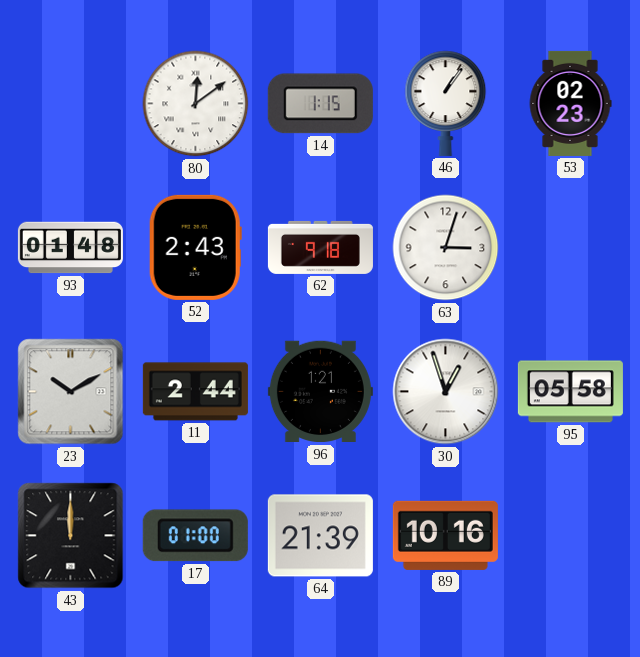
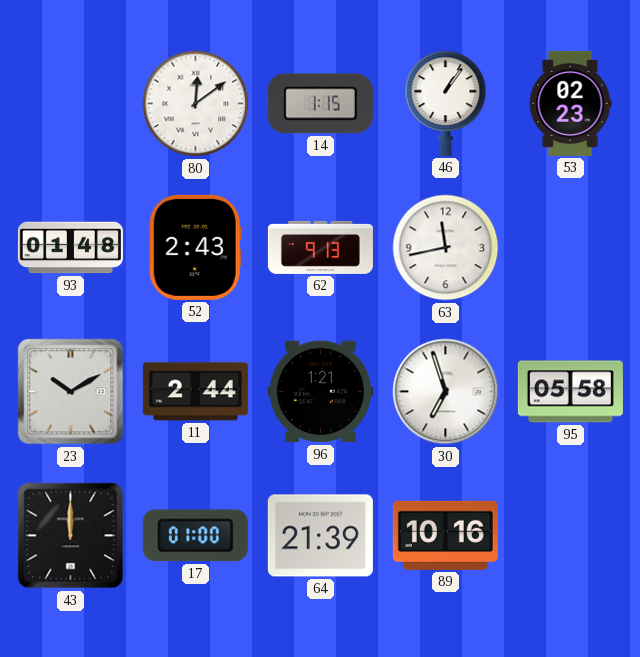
62: 9:18 -> 9:13 (320, 247)
63: 3:03 -> 11:43 (446, 248)
30: 12:57 -> 6:57 (446, 392)
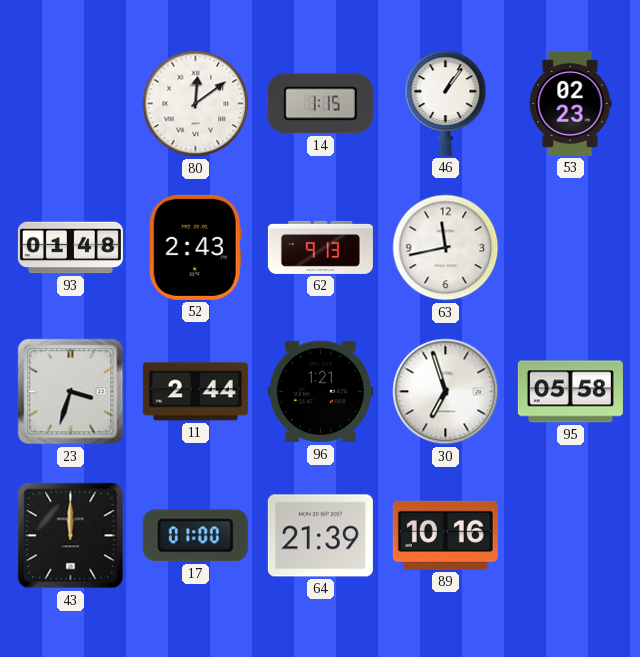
23: 10:10 -> 3:33 (71, 392)
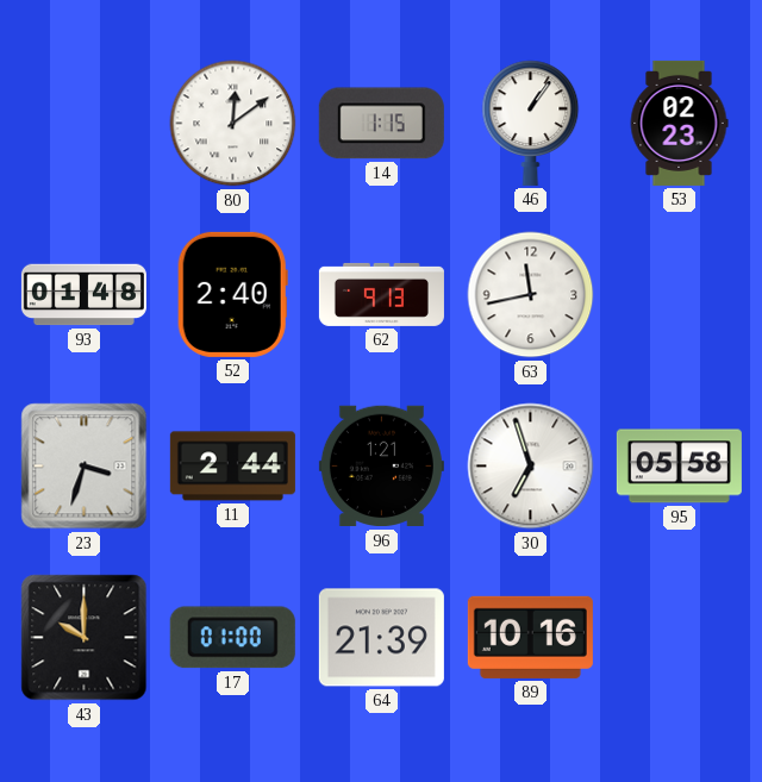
52: 2:43 -> 2:40 (232, 294)
43: 12:00 -> 10:00 (85, 638)
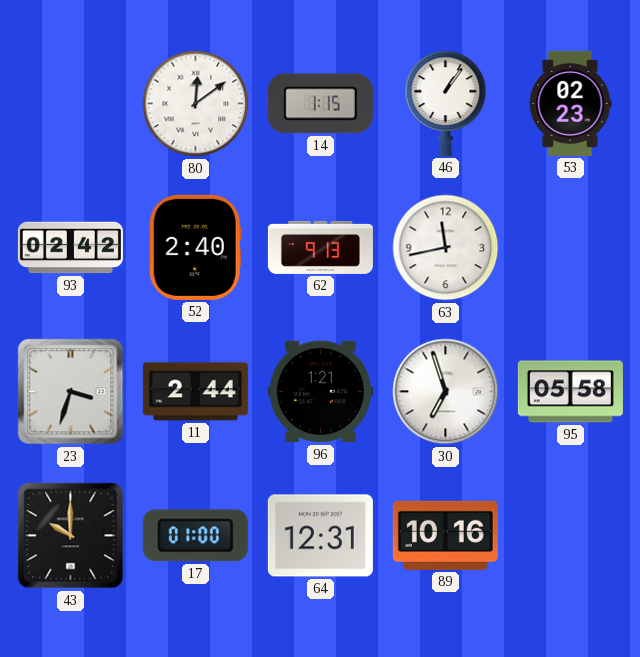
93: 01:48 -> 02:42 (70, 248)
64: 21:39 -> 12:31 (320, 536)
